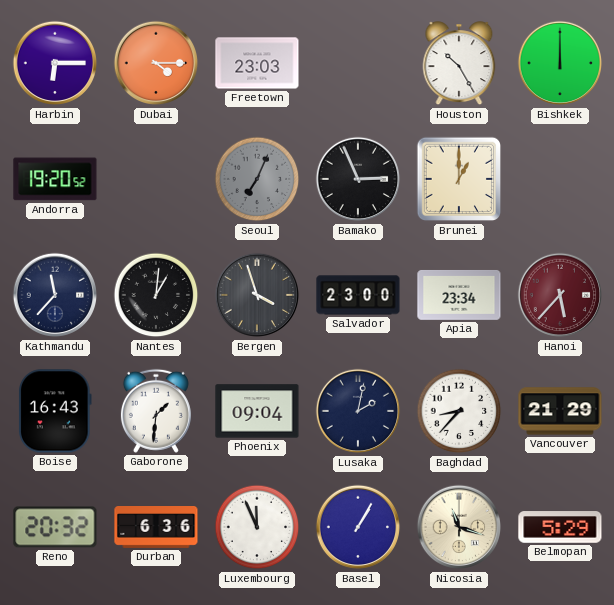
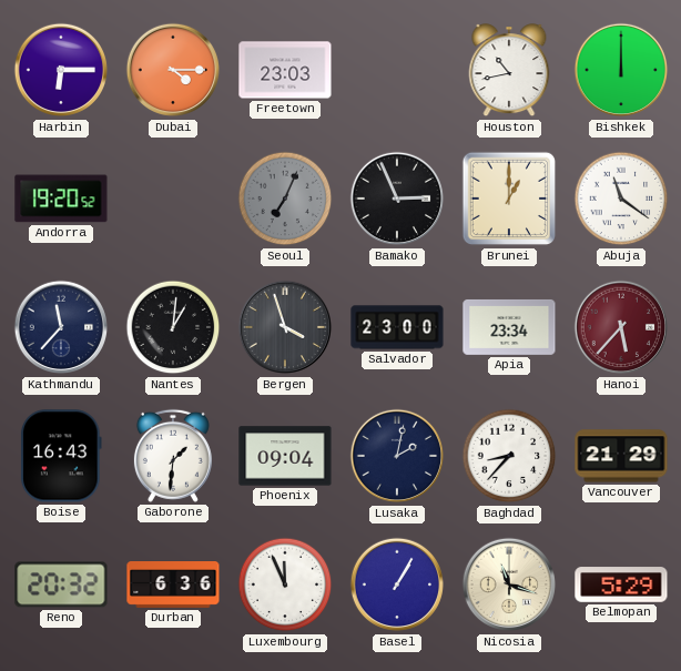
Houston: 10:25 -> 10:43 (509, 71)
Abuja: none -> 11:21 (621, 199)
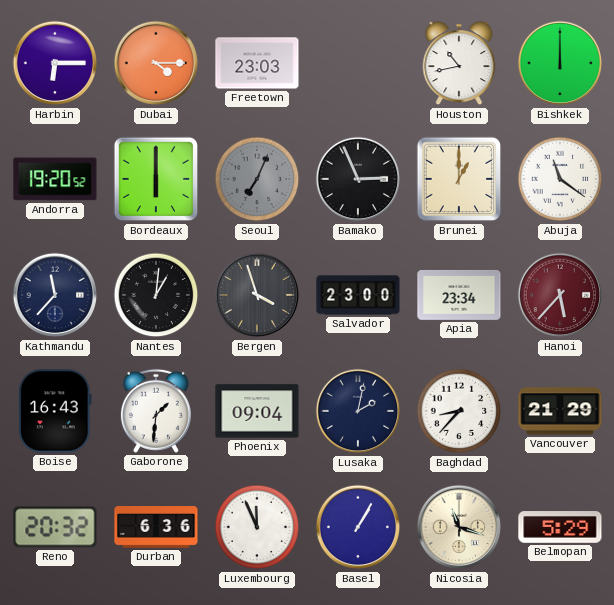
Bordeaux: none -> 6:00 (156, 179)
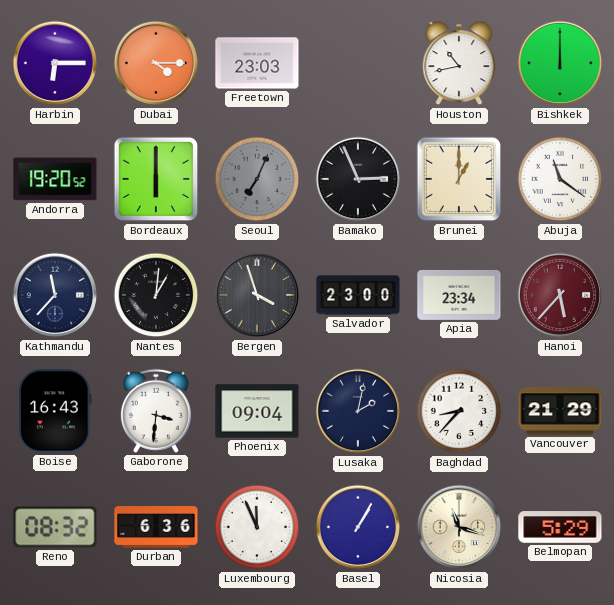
Gaborone: 1:31 -> 3:31 (156, 411)
Reno: 20:32 -> 08:32 (55, 527)
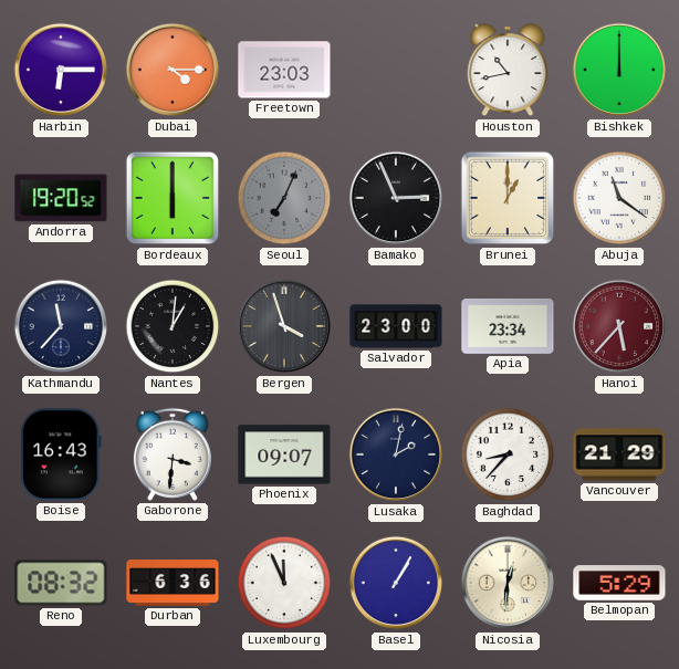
Phoenix: 09:04 -> 09:07 (284, 454)
Nicosia: 11:18 -> 12:31 (508, 583)
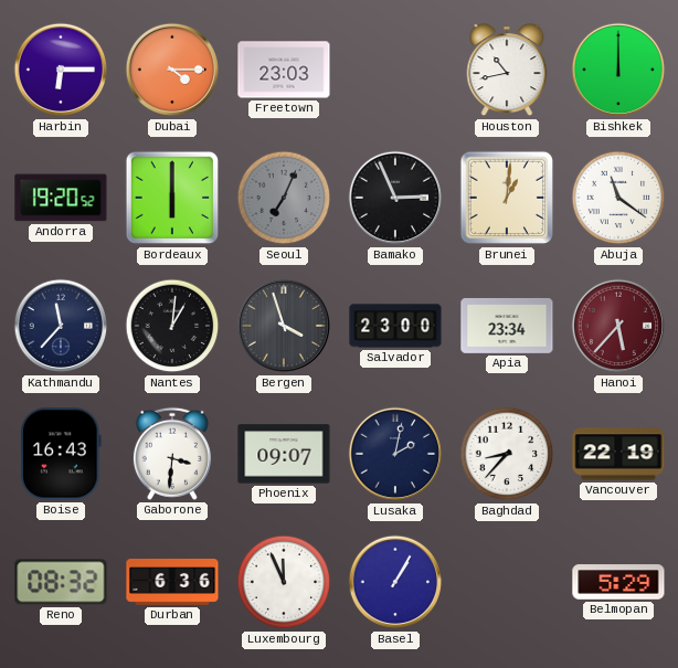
Brunei: 1:00 -> 1:01 (507, 198)
Vancouver: 21:29 -> 22:19 (618, 454)
Nicosia: 12:31 -> none (508, 583)
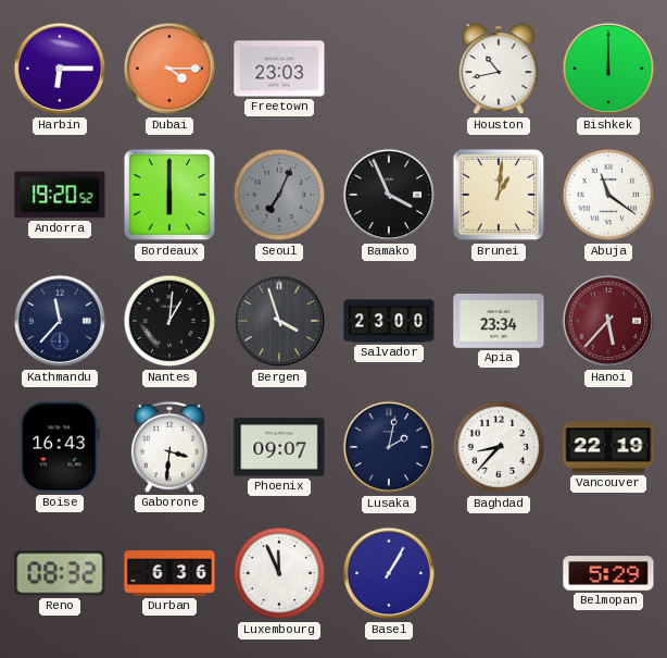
Bamako: 2:56 -> 3:56 (389, 195)
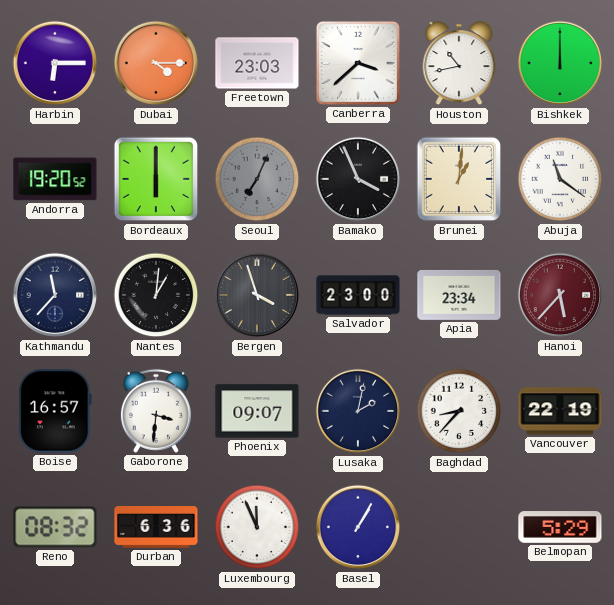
Canberra: none -> 3:38 (358, 63)
Boise: 16:43 -> 16:57 (55, 411)
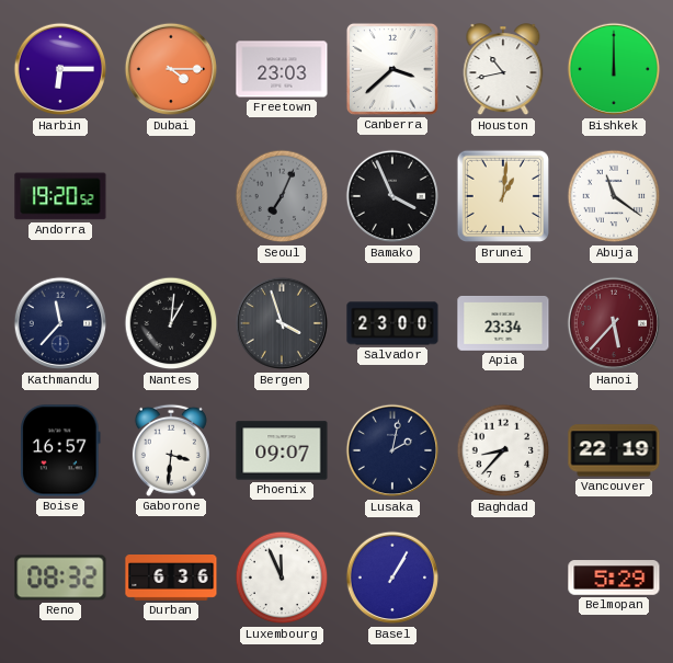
Bordeaux: 6:00 -> none (156, 179)
